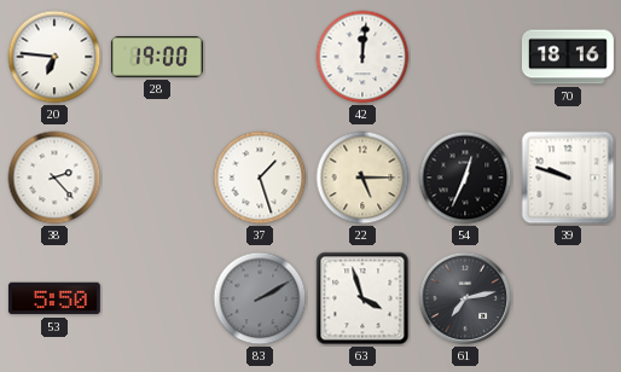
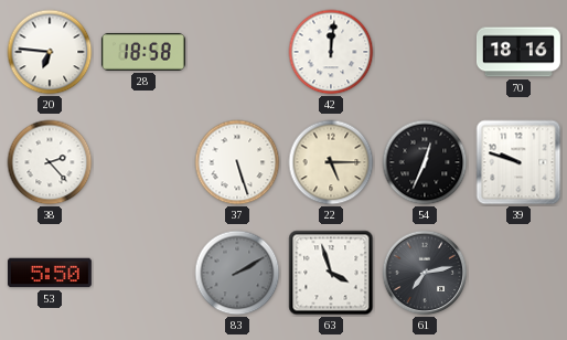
28: 19:00 -> 18:58 (143, 52)
37: 1:27 -> 5:27 (237, 162)
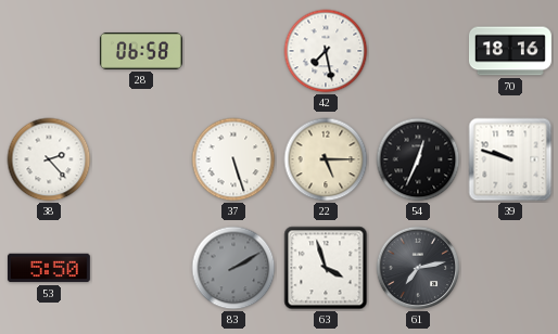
20: 6:46 -> none (50, 52)
28: 18:58 -> 06:58 (141, 51)
42: 12:01 -> 7:28 (326, 51)
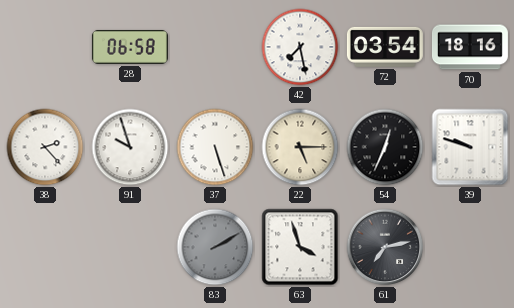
72: none -> 03:54 (385, 47)
91: none -> 9:57 (130, 147)
53: 5:50 -> none (49, 268)
